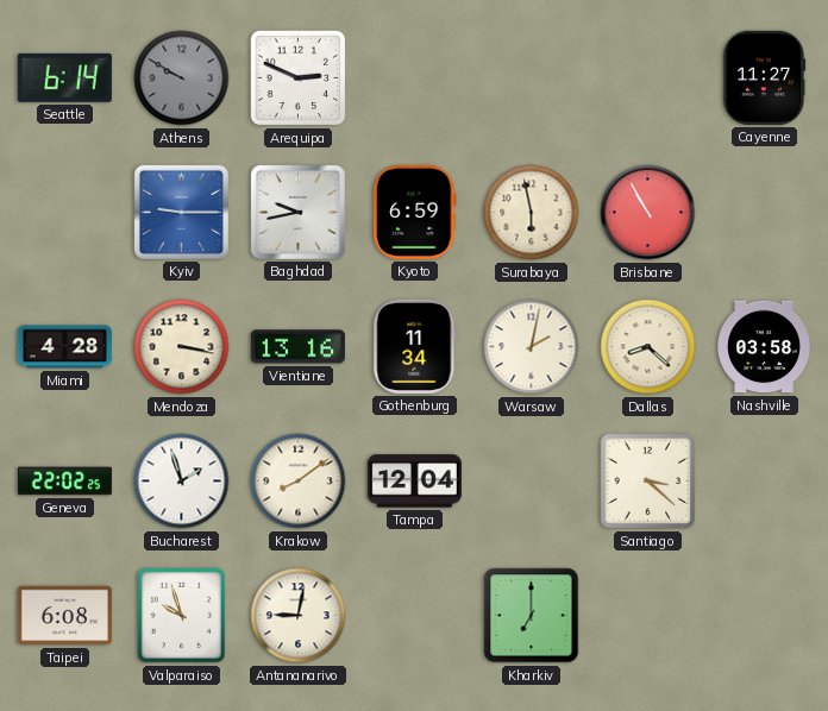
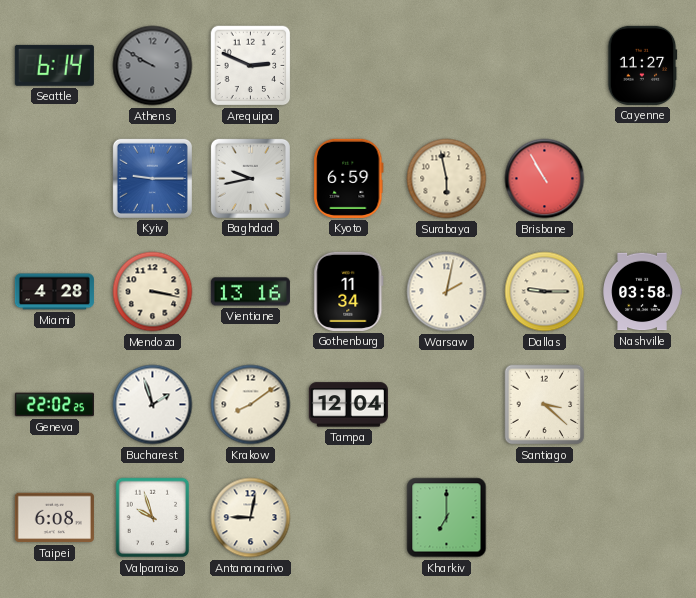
Dallas: 8:22 -> 9:15 (545, 292)
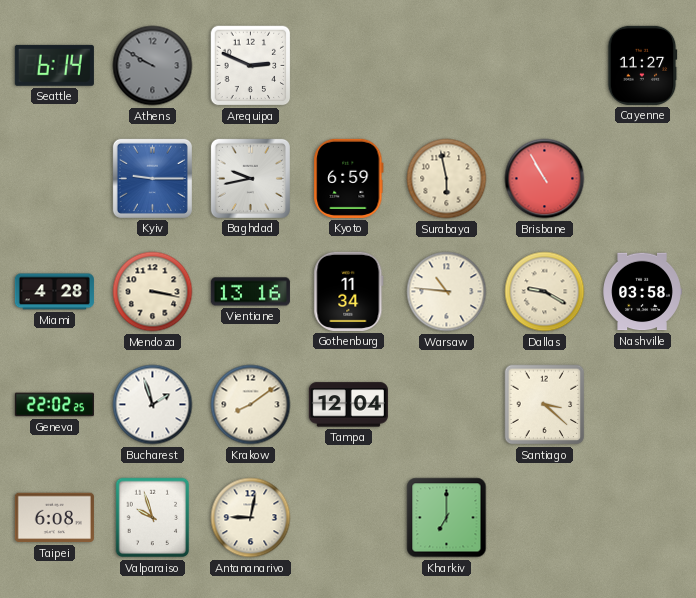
Warsaw: 2:02 -> 10:46 (447, 292)
Dallas: 9:15 -> 9:20 (545, 292)
